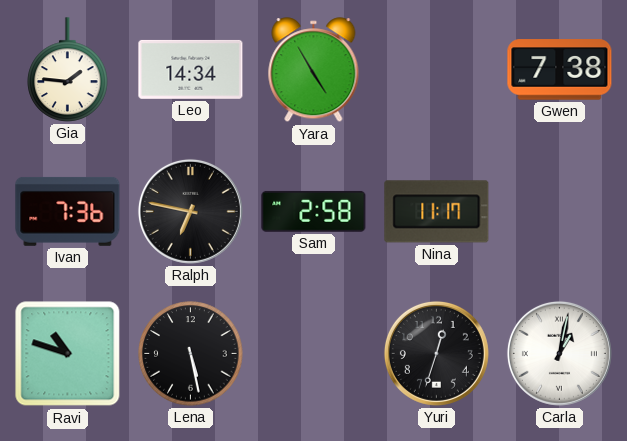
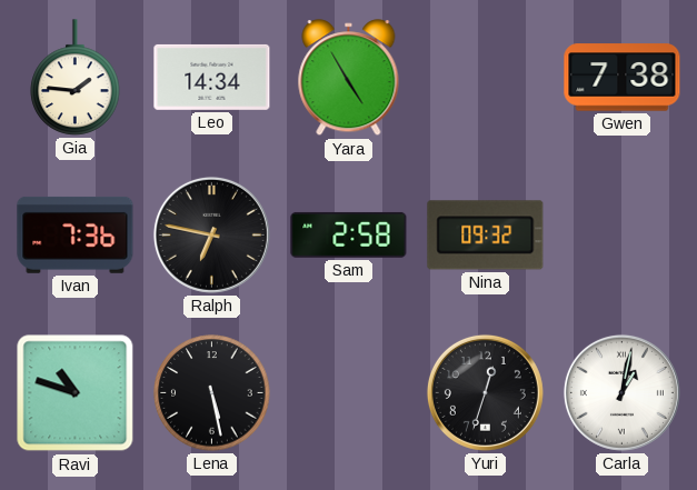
Nina: 11:17 -> 09:32 (486, 236)
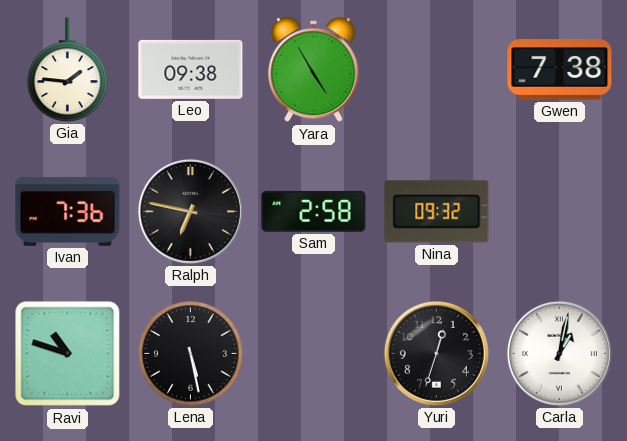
Leo: 14:34 -> 09:38 (191, 69)
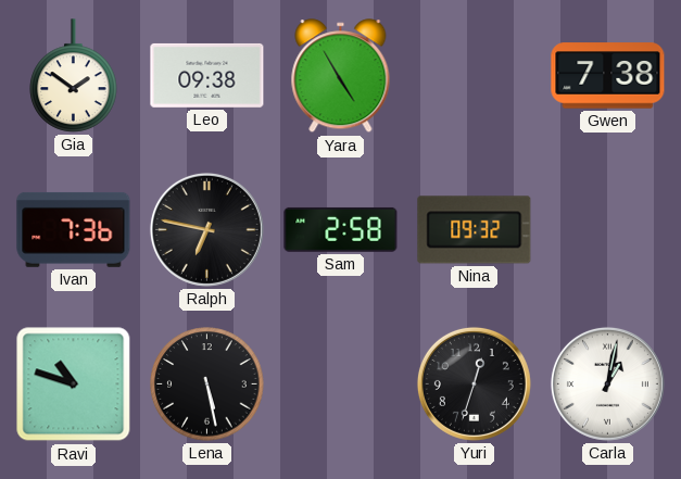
Gia: 1:46 -> 1:51 (74, 76)
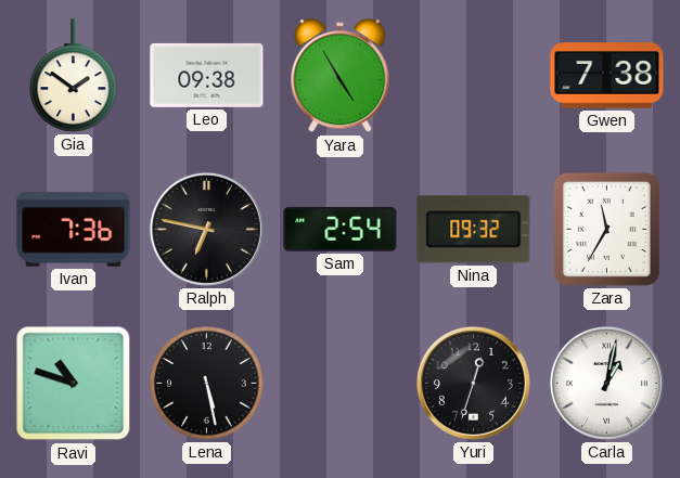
Sam: 2:58 -> 2:54 (341, 229)
Zara: none -> 11:35 (606, 229)
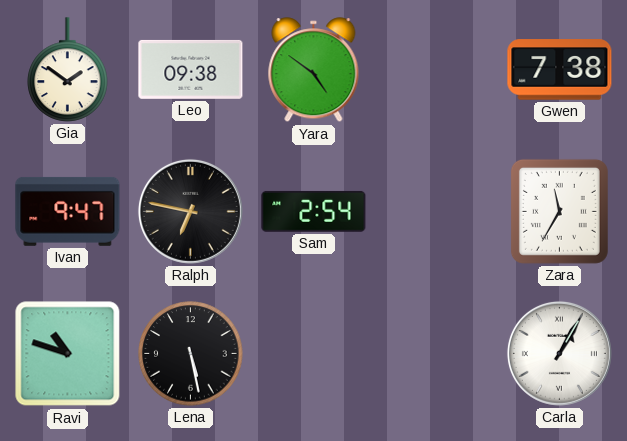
Yara: 4:55 -> 4:51 (314, 70)
Ivan: 7:36 -> 9:47 (68, 211)
Nina: 09:32 -> none (474, 230)
Yuri: 12:33 -> none (473, 383)
Carla: 1:02 -> 1:05 (559, 353)
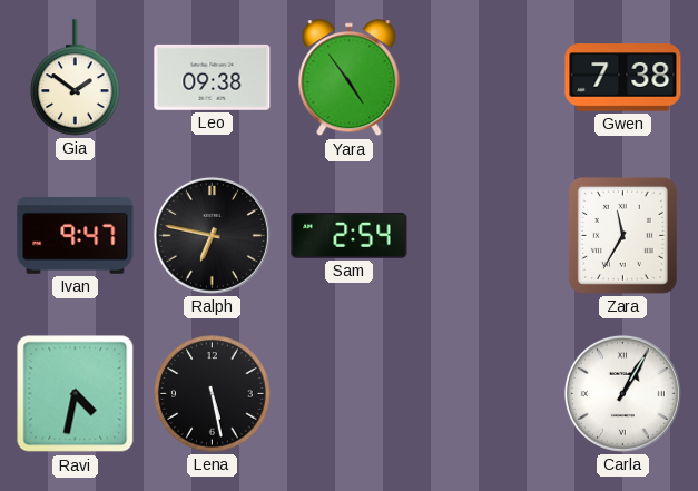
Yara: 4:51 -> 4:54 (350, 78)
Ravi: 10:48 -> 4:32 (76, 394)
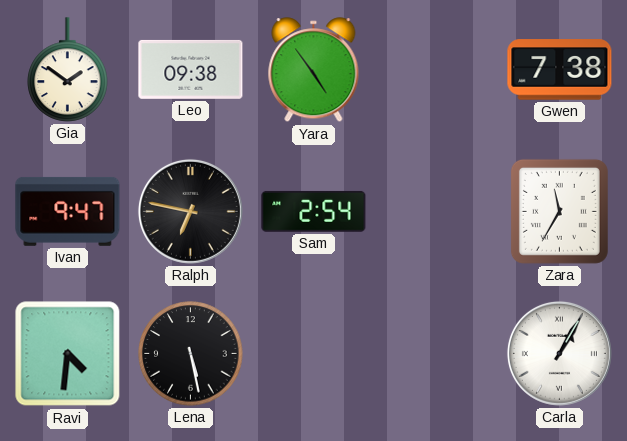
Ravi: 4:32 -> 4:31 (68, 354)
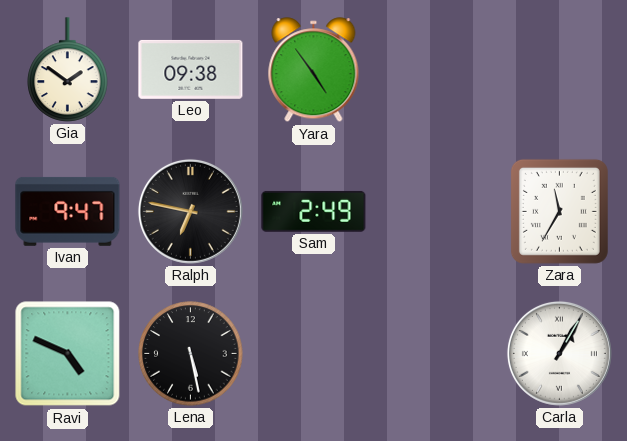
Gwen: 7:38 -> none (560, 70)
Sam: 2:54 -> 2:49 (314, 211)
Ravi: 4:31 -> 4:49 (68, 354)
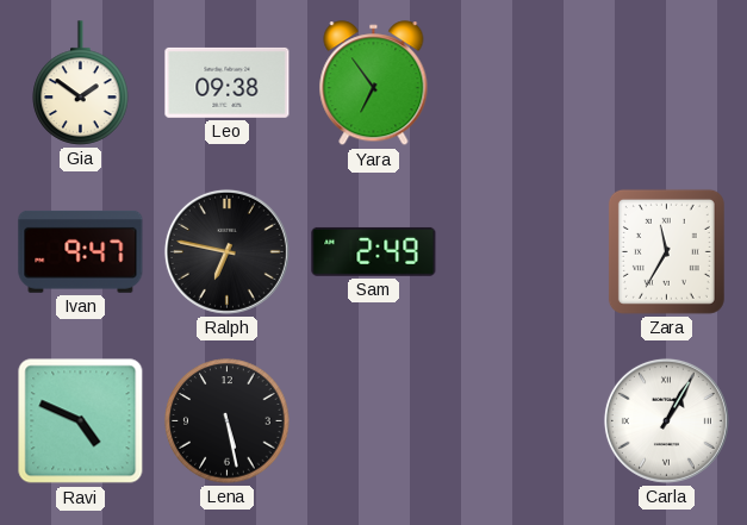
Yara: 4:54 -> 6:54 (374, 83)
